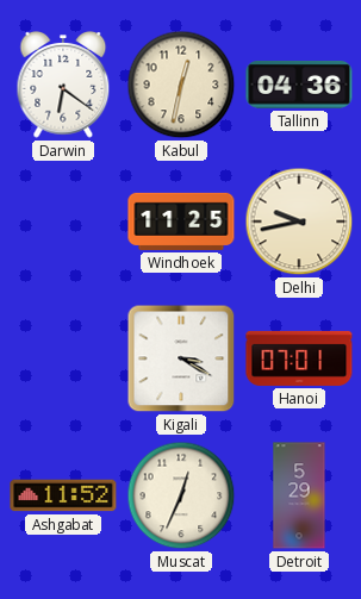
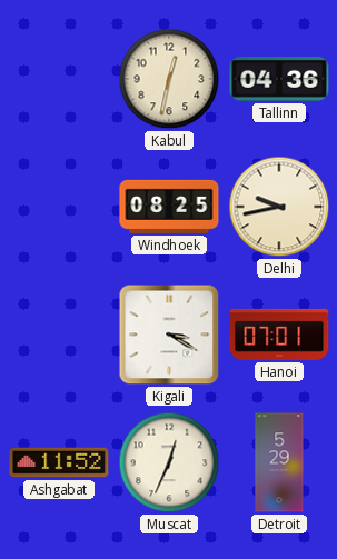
Darwin: 6:21 -> none (63, 86)
Windhoek: 11:25 -> 08:25 (169, 207)
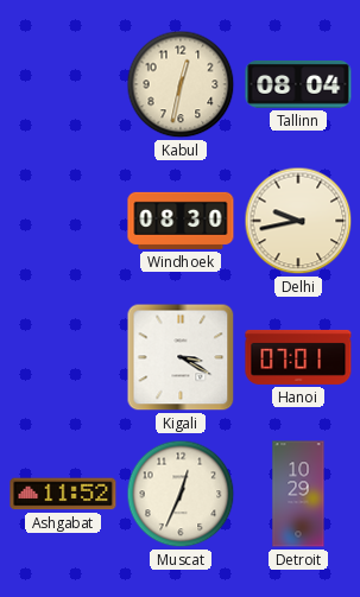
Tallinn: 04:36 -> 08:04 (298, 84)
Windhoek: 08:25 -> 08:30 (181, 221)
Detroit: 5:29 -> 10:29 (298, 494)
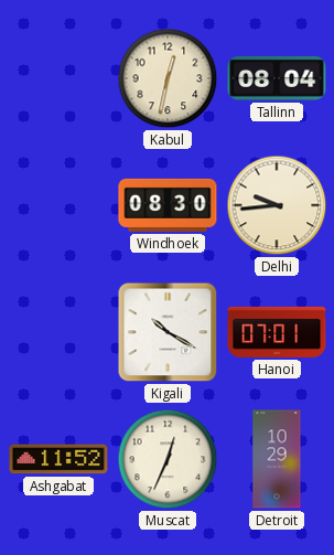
Delhi: 9:43 -> 9:44 (277, 205)
Kigali: 3:20 -> 10:20 (168, 332)
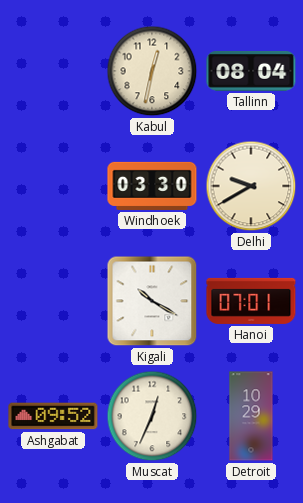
Windhoek: 08:30 -> 03:30 (152, 186)
Delhi: 9:44 -> 9:40 (251, 186)
Ashgabat: 11:52 -> 09:52 (53, 416)
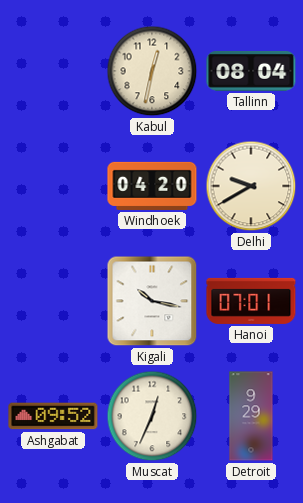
Windhoek: 03:30 -> 04:20 (152, 186)
Kigali: 10:20 -> 10:17 (152, 301)
Detroit: 10:29 -> 9:29 (251, 416)
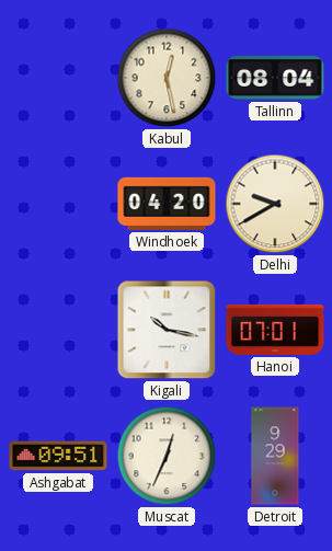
Kabul: 12:32 -> 12:28 (167, 78)
Ashgabat: 09:52 -> 09:51 (58, 456)
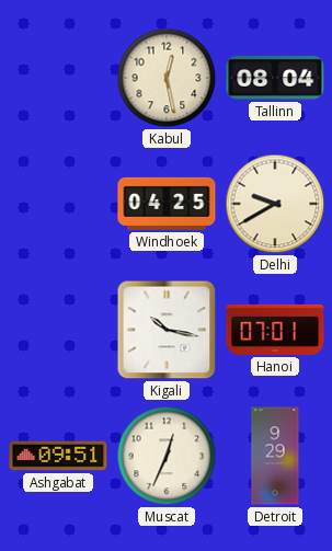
Windhoek: 04:20 -> 04:25 (167, 204)
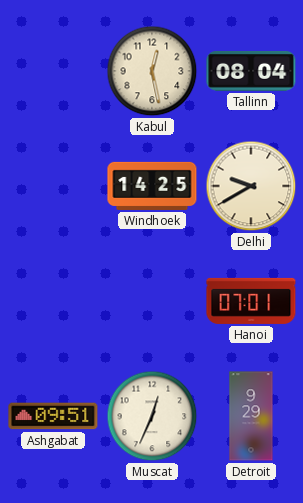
Windhoek: 04:25 -> 14:25 (152, 186)
Kigali: 10:17 -> none (167, 330)
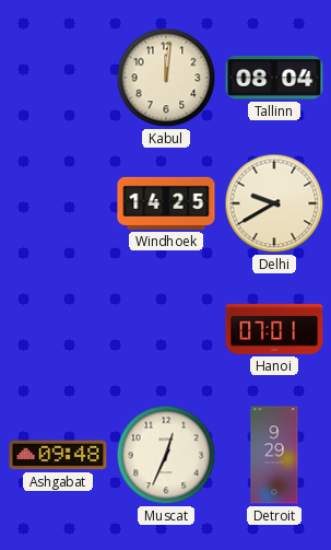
Kabul: 12:28 -> 12:01 (166, 78)
Ashgabat: 09:51 -> 09:48 (58, 455)
